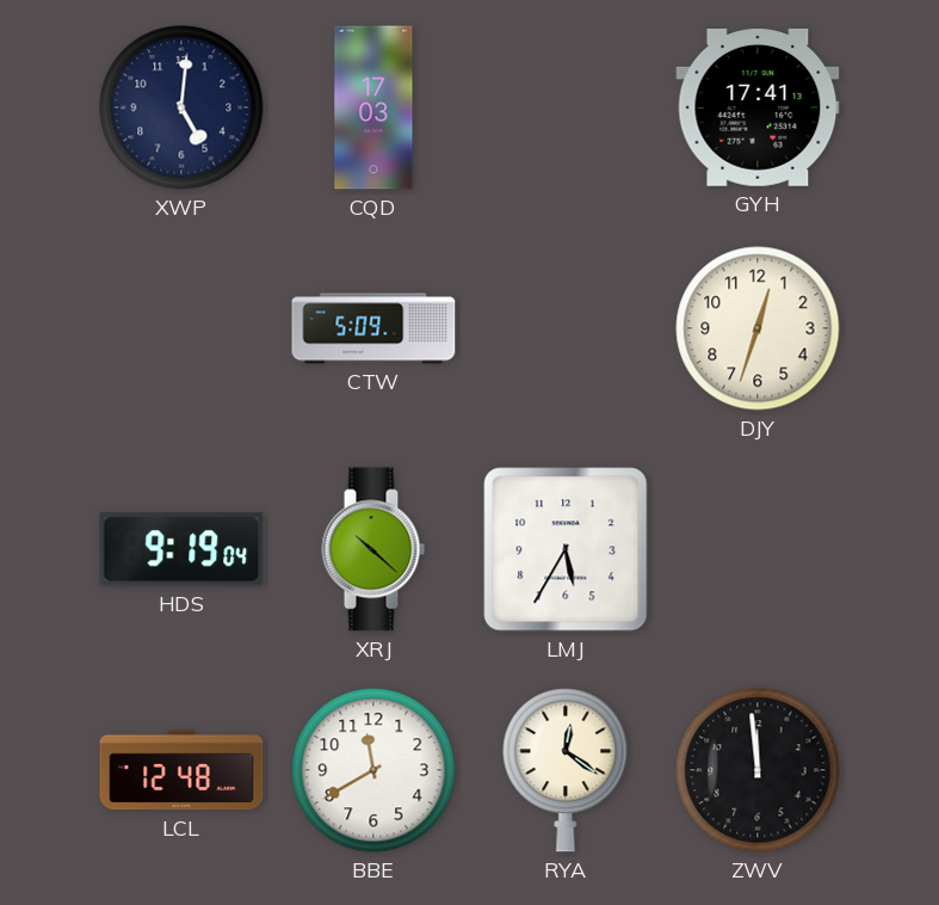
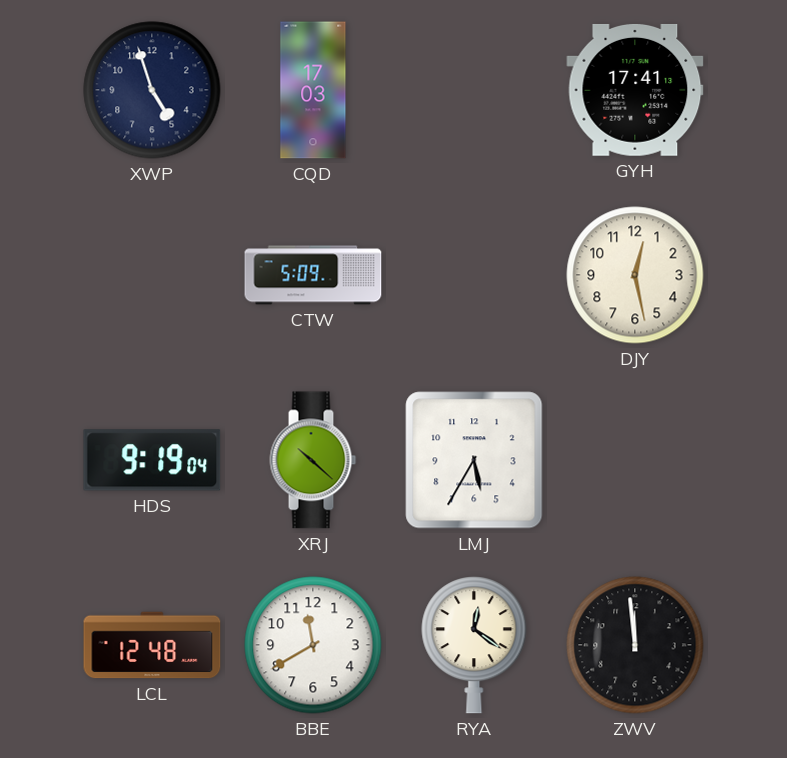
XWP: 5:01 -> 4:57 (152, 90)
DJY: 12:33 -> 12:28 (635, 275)
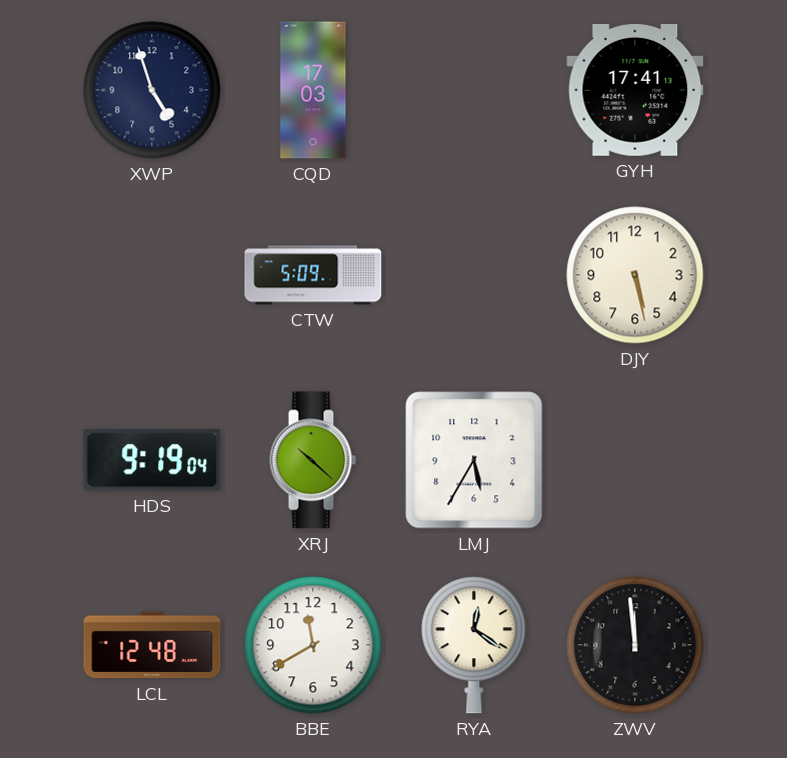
DJY: 12:28 -> 5:28 (635, 275)
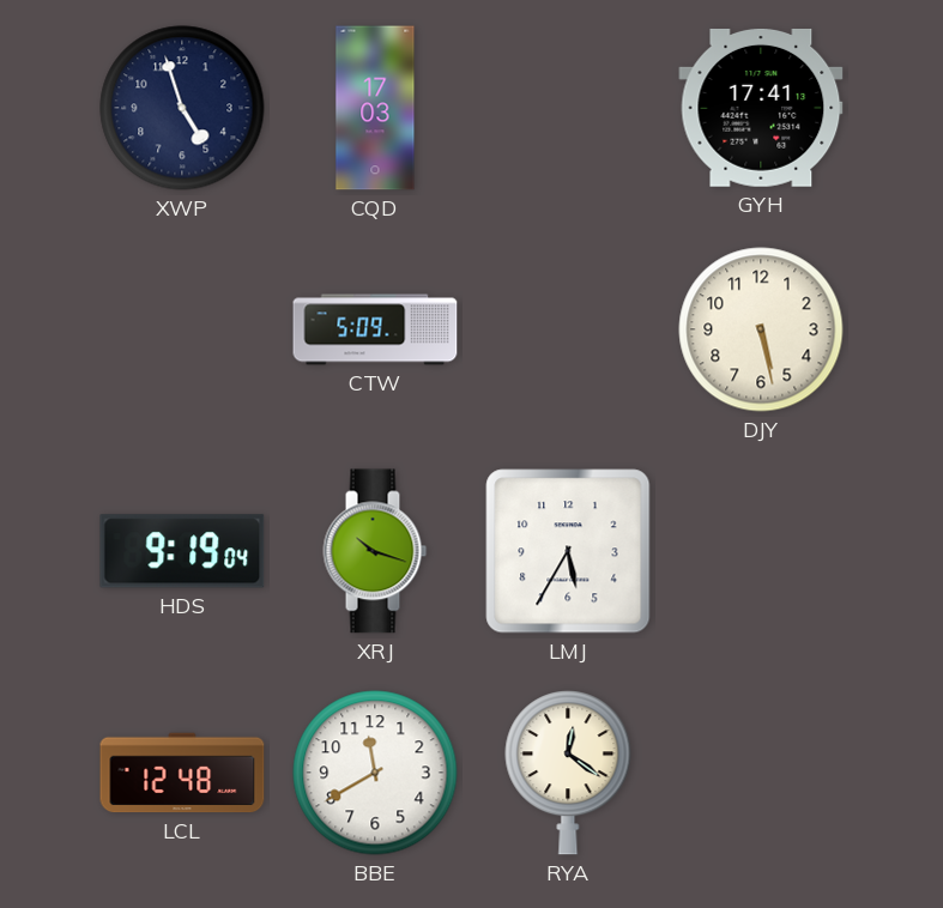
XRJ: 10:22 -> 10:18 (375, 551)
ZWV: 11:59 -> none (635, 645)
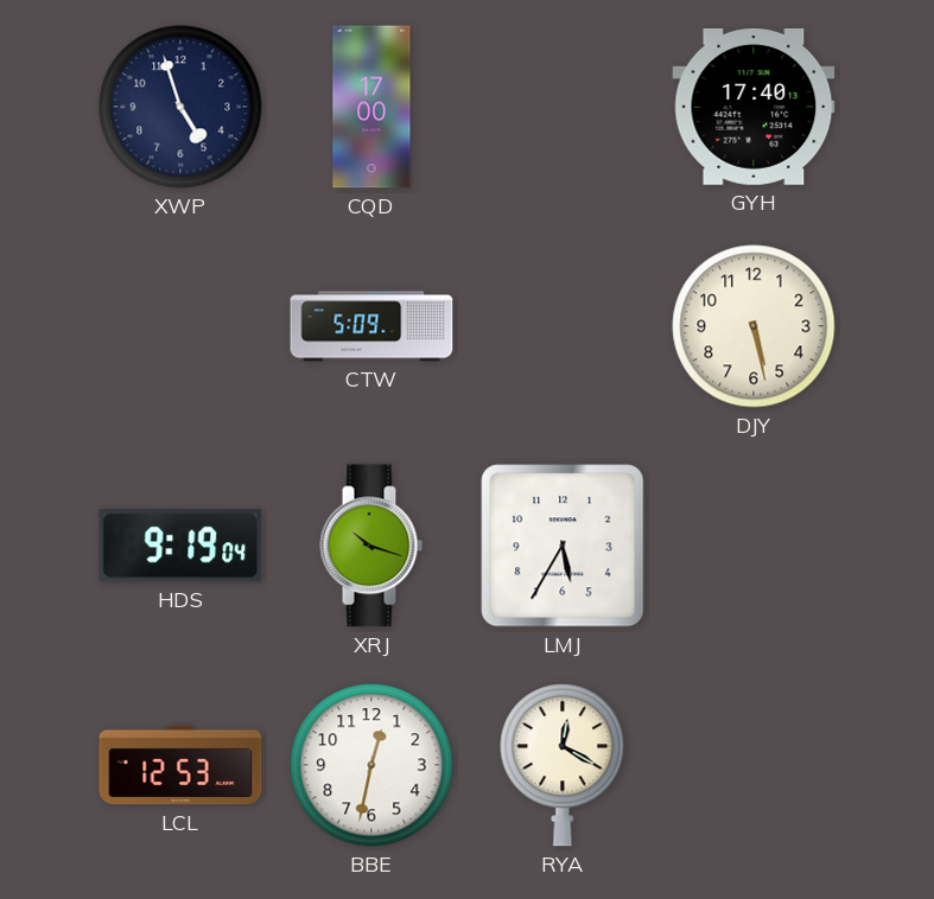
CQD: 17:03 -> 17:00 (371, 107)
GYH: 17:41 -> 17:40 (754, 107)
LCL: 12:48 -> 12:53 (180, 765)
BBE: 11:40 -> 12:32 (371, 765)
RYA: 12:21 -> 12:20 (563, 766)
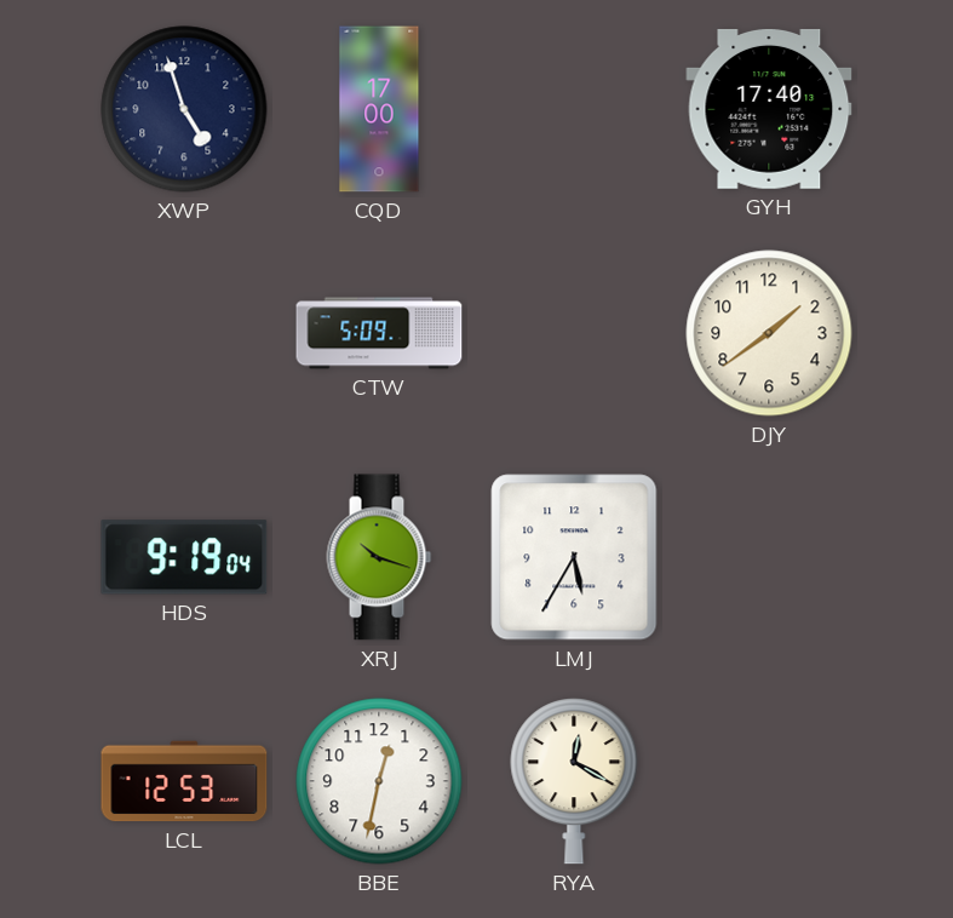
DJY: 5:28 -> 1:39 (769, 333)
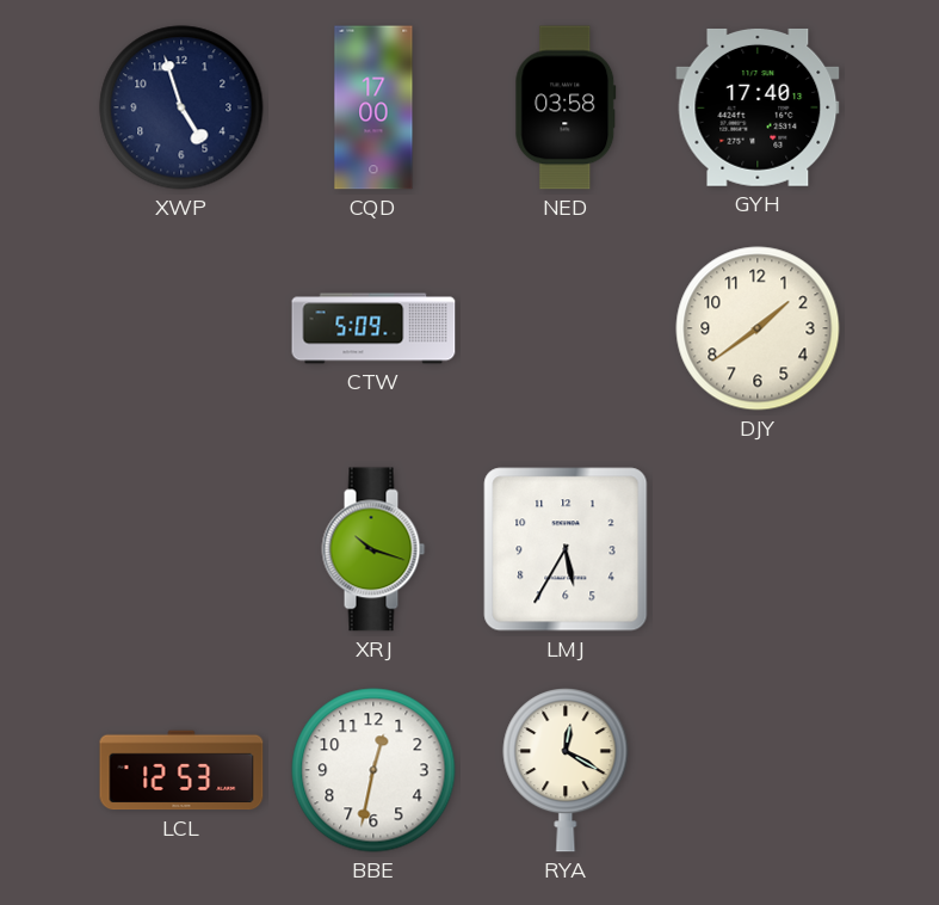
NED: none -> 03:58 (566, 107)
HDS: 9:19 -> none (184, 557)
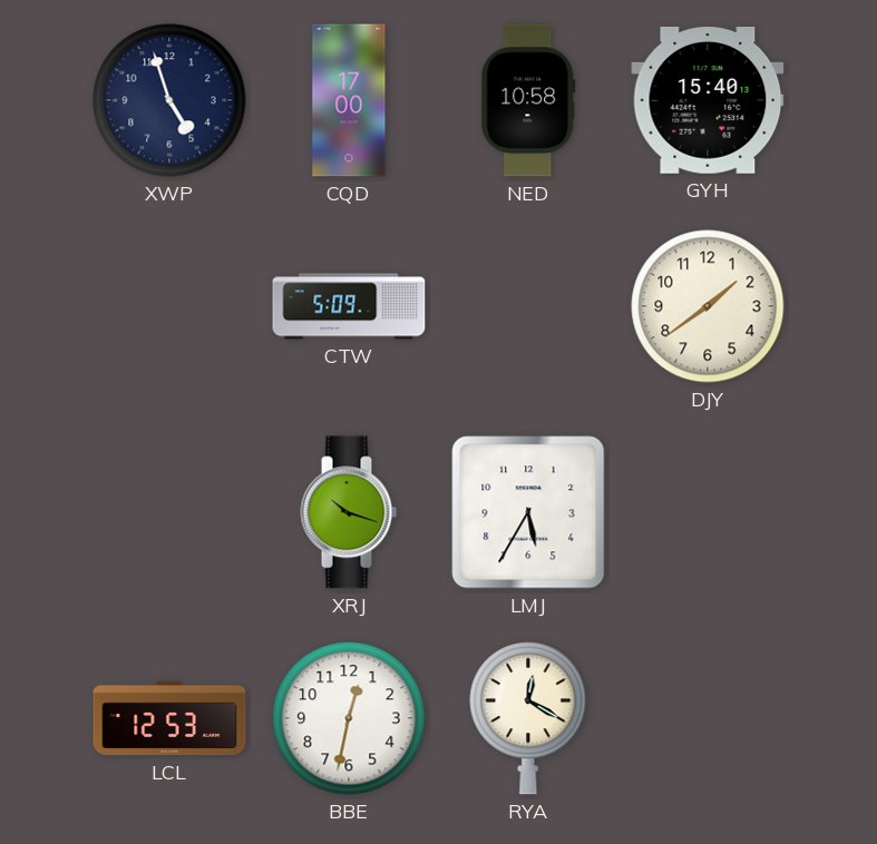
NED: 03:58 -> 10:58 (528, 100)
GYH: 17:40 -> 15:40 (708, 100)
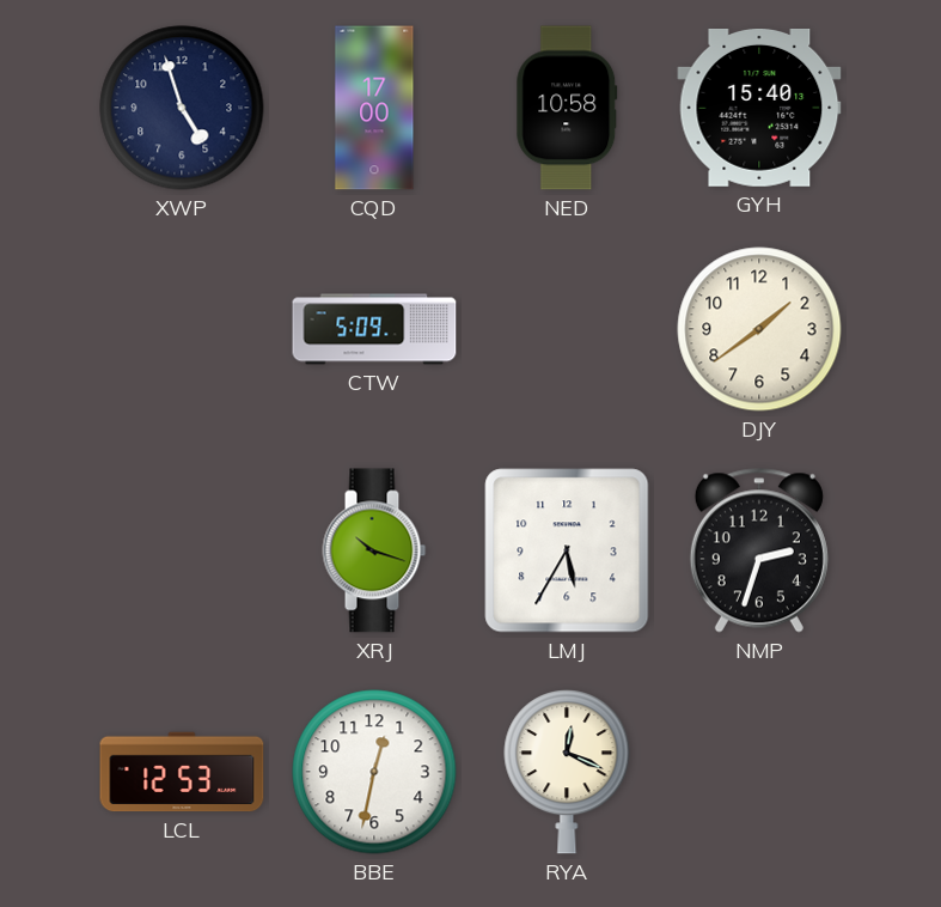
NMP: none -> 2:33 (759, 550)
RYA: 12:20 -> 12:19 (567, 773)
